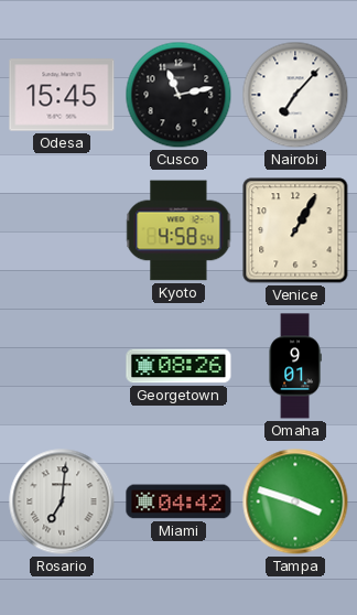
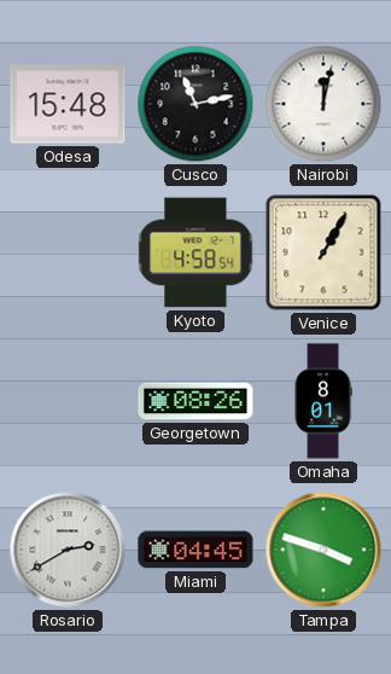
Odesa: 15:45 -> 15:48 (68, 104)
Nairobi: 7:07 -> 12:02 (323, 104)
Omaha: 9:01 -> 8:01 (323, 401)
Rosario: 7:01 -> 2:40 (68, 550)
Miami: 04:42 -> 04:45 (195, 550)
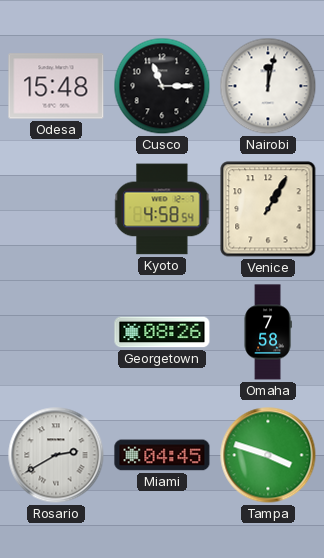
Cusco: 11:13 -> 11:15 (162, 86)
Omaha: 8:01 -> 7:58 (268, 332)
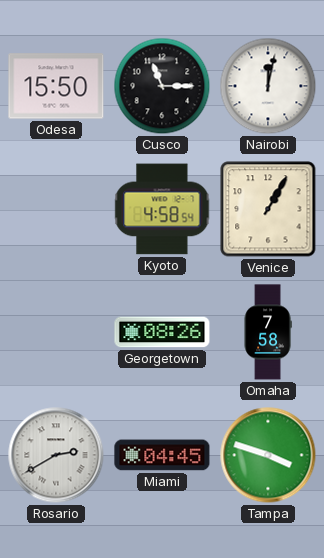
Odesa: 15:48 -> 15:50 (56, 86)
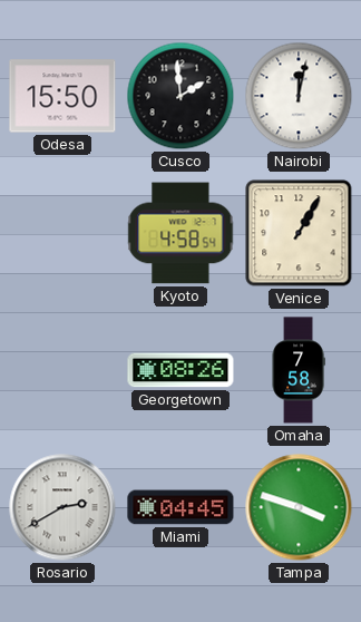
Cusco: 11:15 -> 1:59 (180, 96)
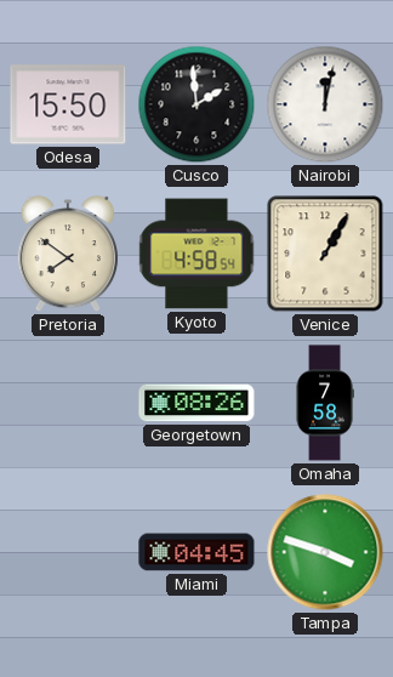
Pretoria: none -> 7:51 (68, 254)
Rosario: 2:40 -> none (62, 507)
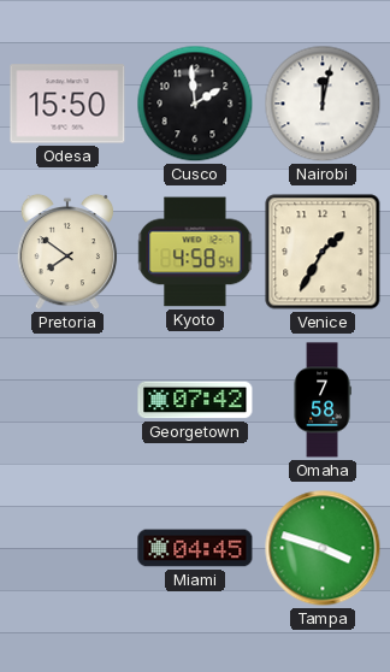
Venice: 1:05 -> 1:35 (323, 252)
Georgetown: 08:26 -> 07:42 (195, 400)
